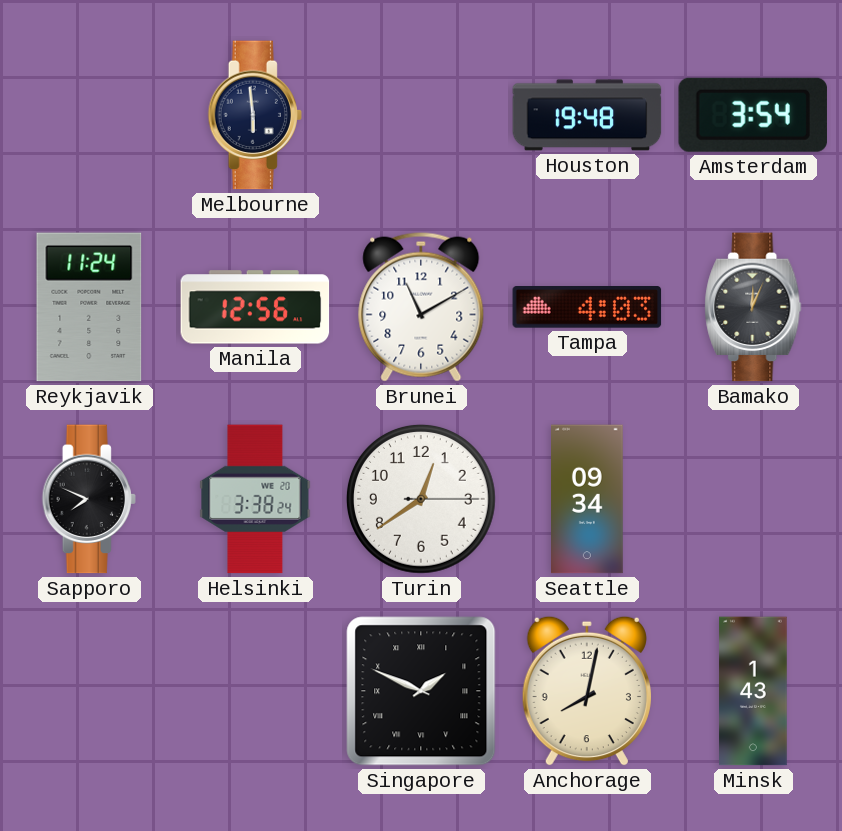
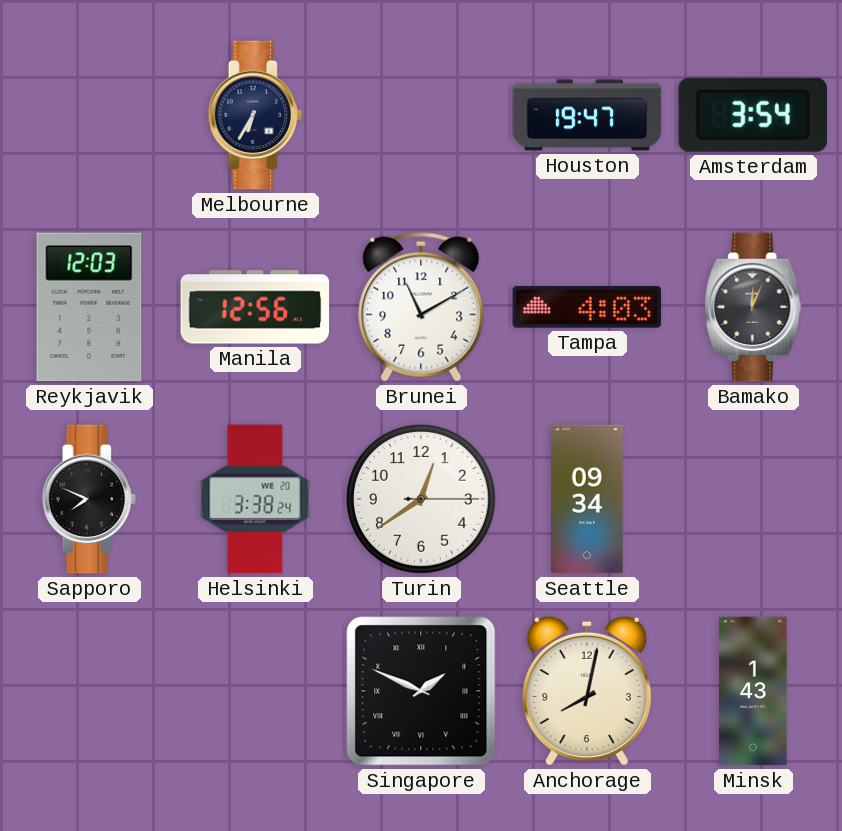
Melbourne: 5:59 -> 6:35 (254, 115)
Houston: 19:48 -> 19:47 (587, 115)
Reykjavik: 11:24 -> 12:03 (89, 307)
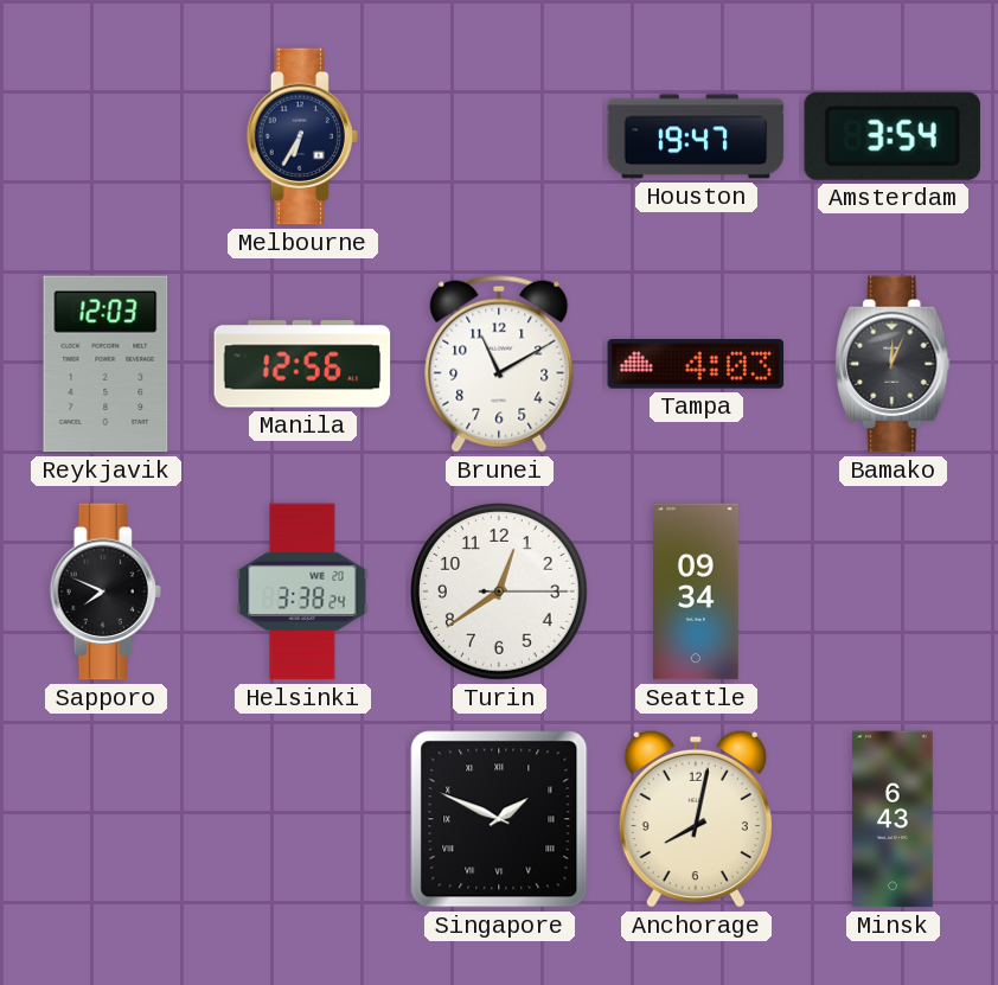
Minsk: 1:43 -> 6:43 (893, 819)
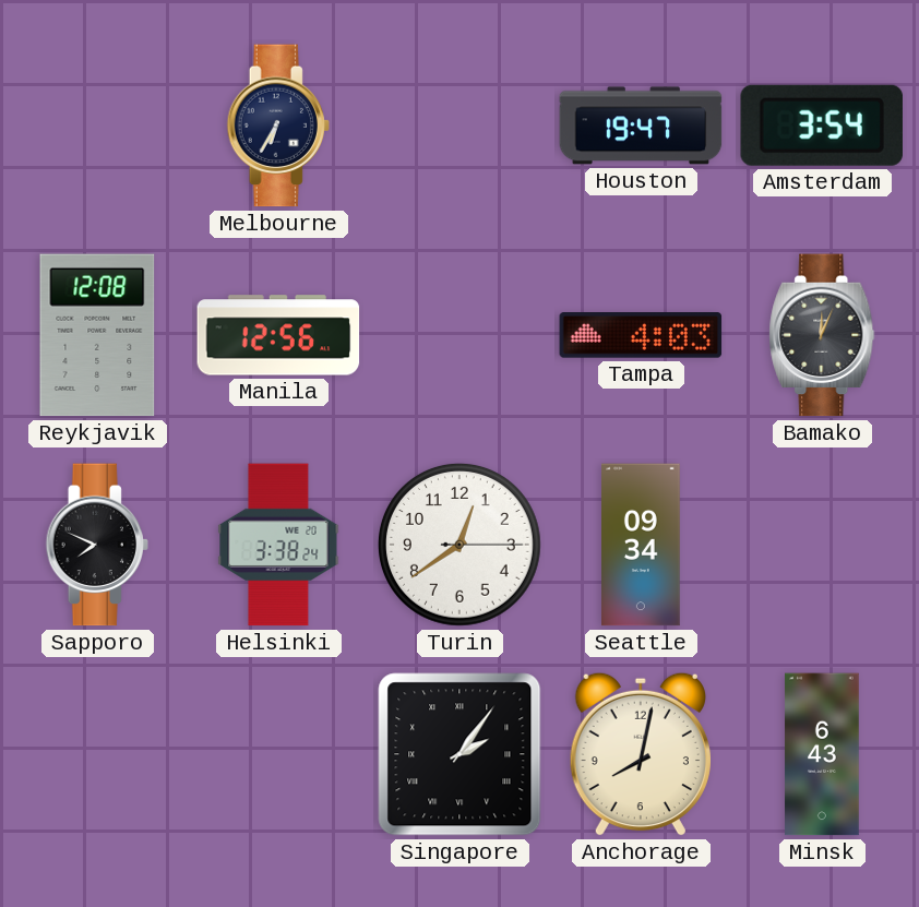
Reykjavik: 12:03 -> 12:08 (97, 335)
Brunei: 11:10 -> none (499, 364)
Singapore: 1:49 -> 2:06 (459, 754)
